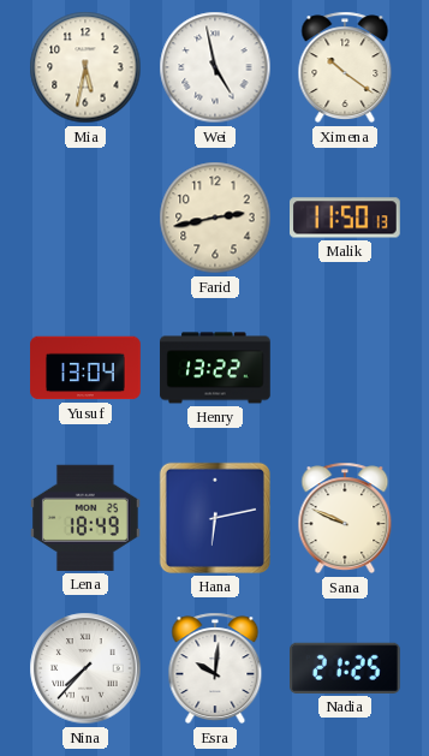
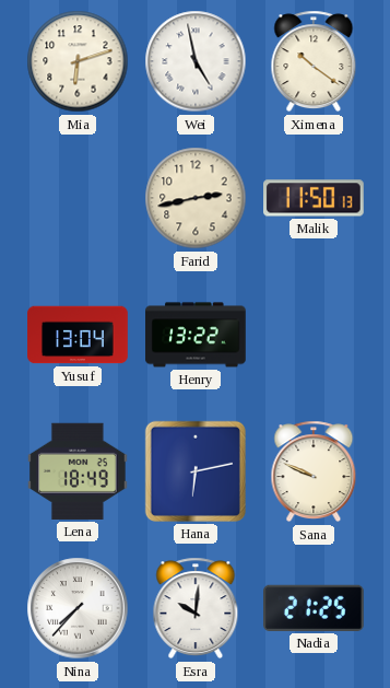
Mia: 5:32 -> 6:12 (78, 61)
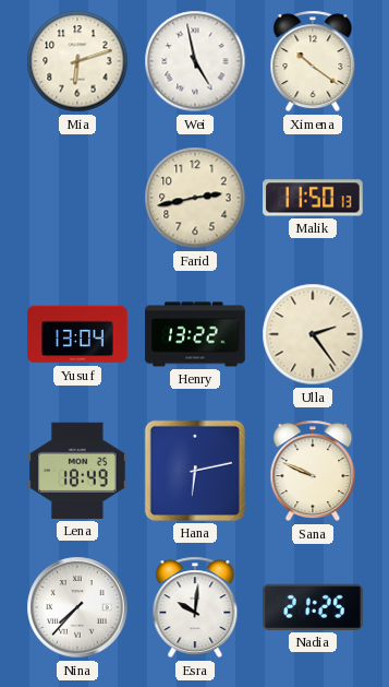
Ulla: none -> 2:24 (313, 334)
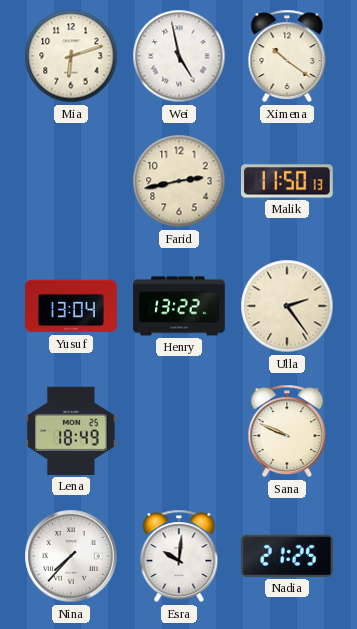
Hana: 6:13 -> none (195, 471)
